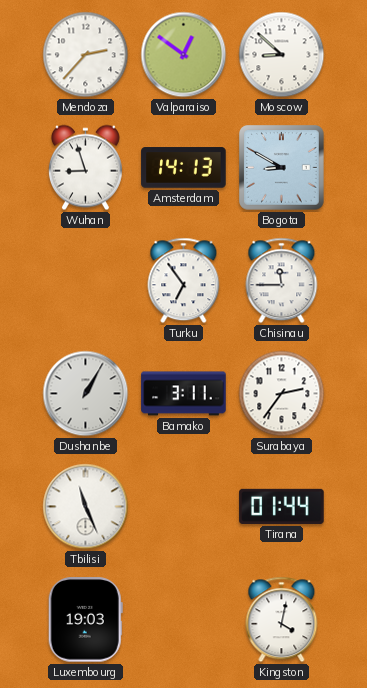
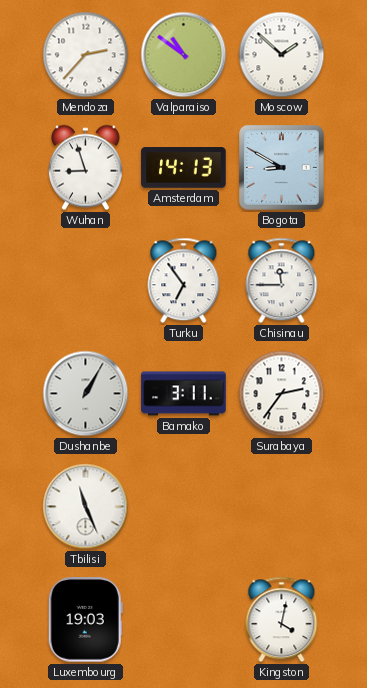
Valparaiso: 12:51 -> 10:51 (184, 55)
Moscow: 8:52 -> 1:52 (282, 55)
Tirana: 01:44 -> none (282, 506)
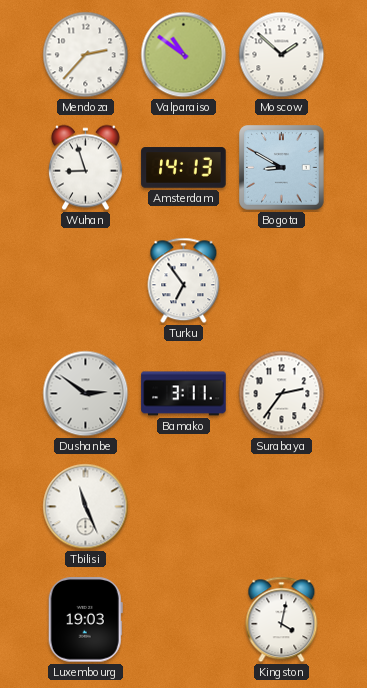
Chisinau: 11:45 -> none (282, 281)
Dushanbe: 1:05 -> 2:51 (86, 394)
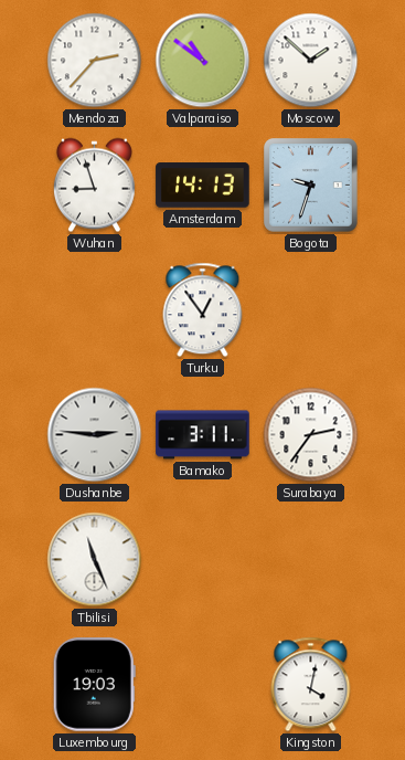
Bogota: 8:50 -> 9:33 (311, 186)
Turku: 6:54 -> 12:54 (203, 310)
Dushanbe: 2:51 -> 2:46 (95, 435)
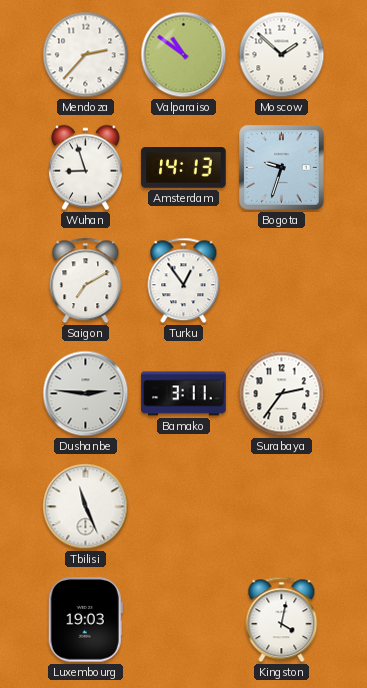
Saigon: none -> 7:10 (86, 281)
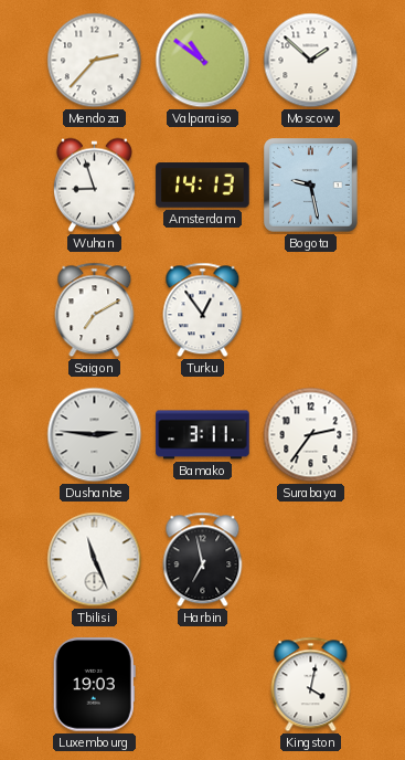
Bogota: 9:33 -> 9:28 (311, 186)
Harbin: none -> 6:58 (203, 560)
